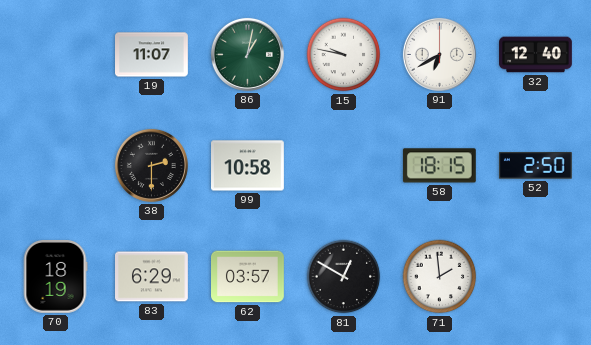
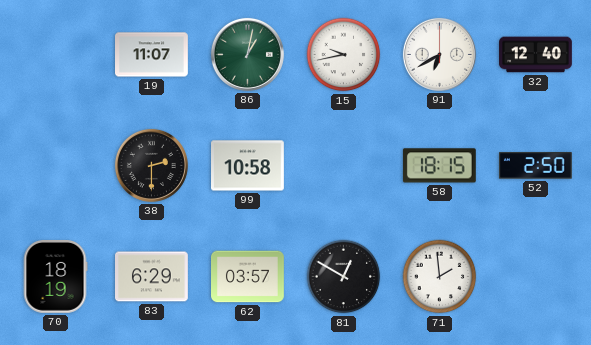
15: 9:47 -> 9:43 (344, 55)
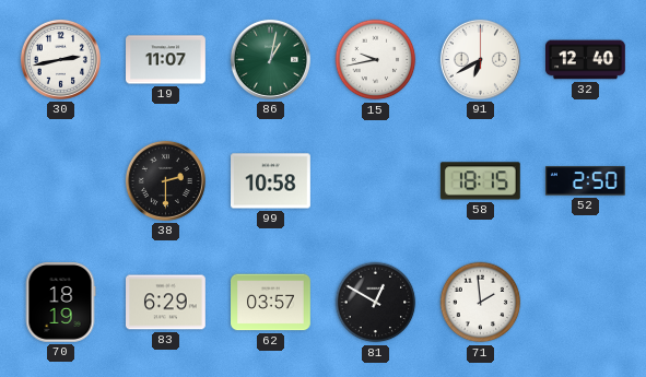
30: none -> 2:43 (60, 59)
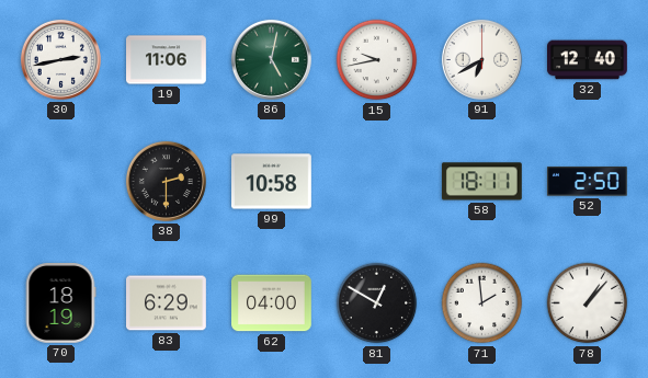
19: 11:07 -> 11:06 (167, 60)
86: 1:02 -> 5:02 (271, 59)
58: 18:15 -> 18:11 (481, 182)
62: 03:57 -> 04:00 (272, 303)
78: none -> 1:07 (588, 303)
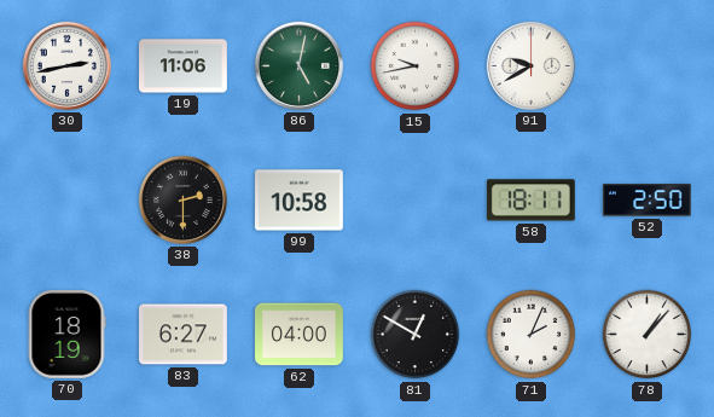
91: 6:40 -> 9:40 (530, 65)
32: 12:40 -> none (588, 60)
83: 6:29 -> 6:27 (184, 335)
71: 1:59 -> 2:04 (532, 335)
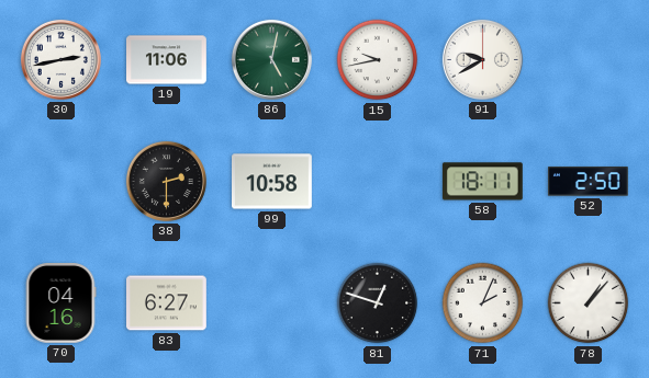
70: 18:19 -> 04:16 (60, 303)
62: 04:00 -> none (300, 335)
81: 12:50 -> 12:48 (378, 303)
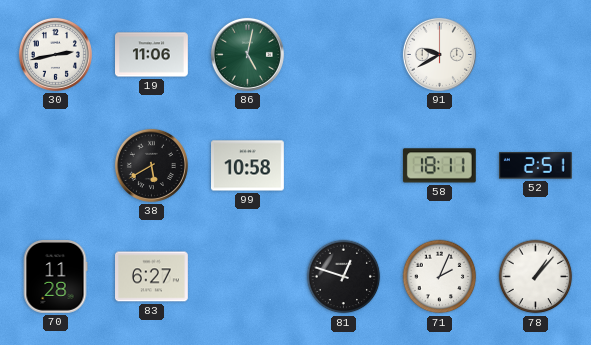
15: 9:43 -> none (378, 60)
38: 2:30 -> 5:40 (151, 165)
52: 2:50 -> 2:51 (535, 166)
70: 04:16 -> 11:28 (55, 277)
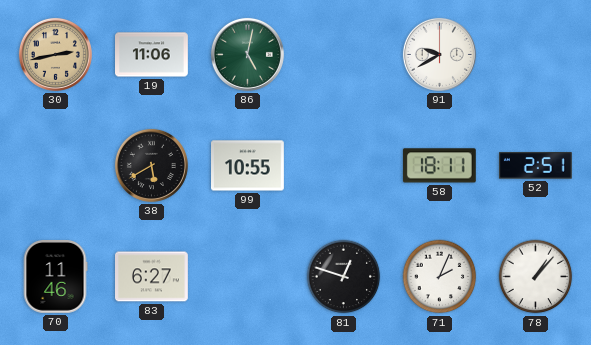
30 dial: white -> champagne (55, 54)
99: 10:58 -> 10:55 (248, 166)
70: 11:28 -> 11:46 (55, 277)
